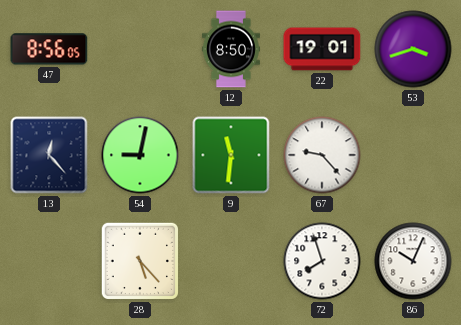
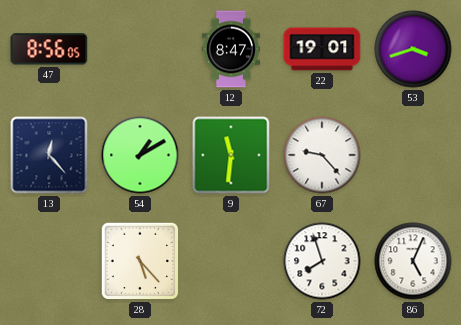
12: 8:50 -> 8:47 (231, 49)
54: 9:02 -> 1:10 (140, 155)
86: 10:04 -> 5:04 (413, 261)
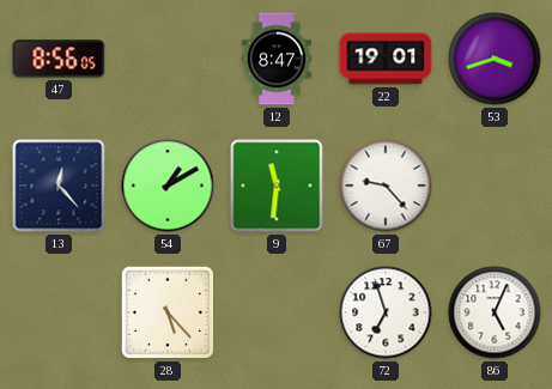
72: 7:57 -> 6:57 (386, 312)
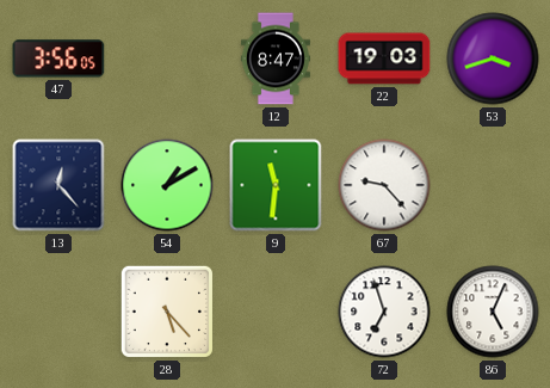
47: 8:56 -> 3:56 (58, 58)
22: 19:01 -> 19:03 (384, 58)
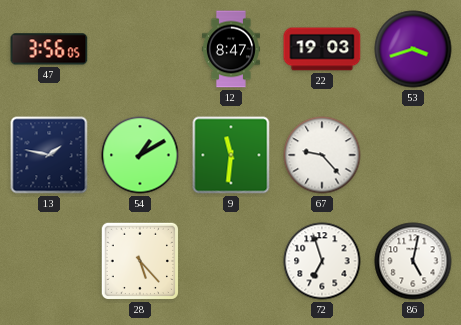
13: 12:23 -> 1:47 (49, 155)
86: 5:04 -> 5:02 (413, 261)
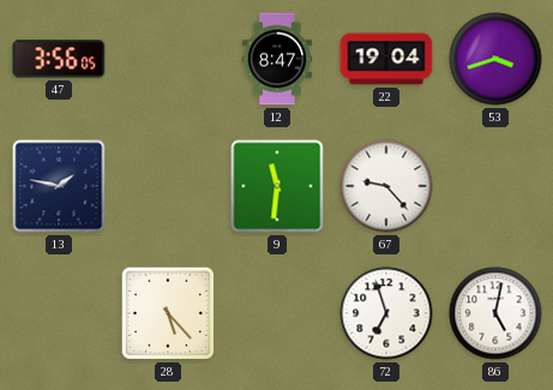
22: 19:03 -> 19:04 (386, 59)
54: 1:10 -> none (140, 155)
